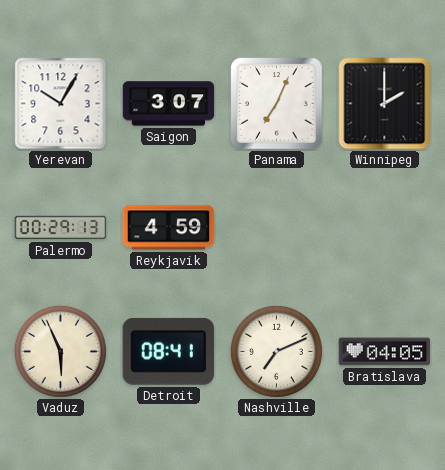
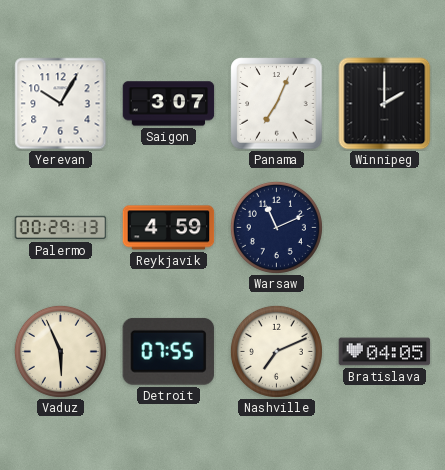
Warsaw: none -> 11:11 (276, 227)
Detroit: 08:41 -> 07:55 (168, 351)
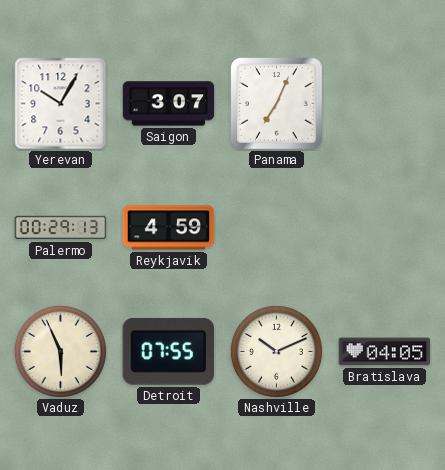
Winnipeg: 2:00 -> none (385, 104)
Warsaw: 11:11 -> none (276, 227)
Nashville: 7:11 -> 10:11 (276, 351)
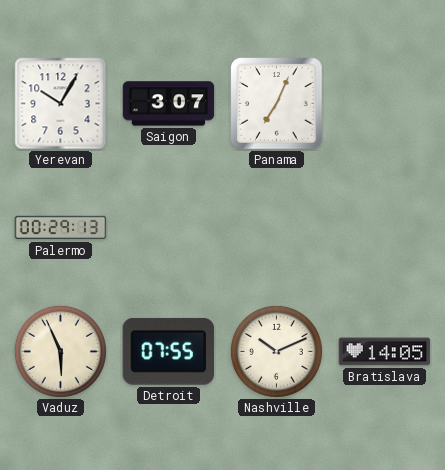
Reykjavik: 4:59 -> none (169, 228)
Bratislava: 04:05 -> 14:05 (385, 352)
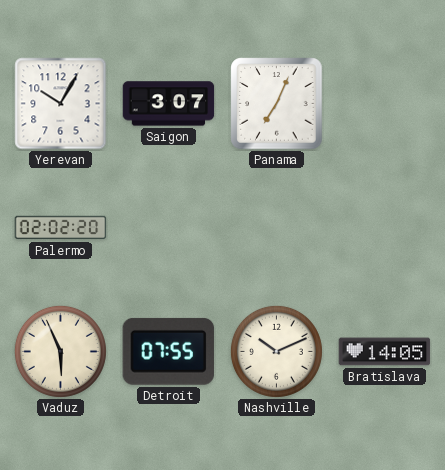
Palermo: 00:29 -> 02:02 (61, 228)
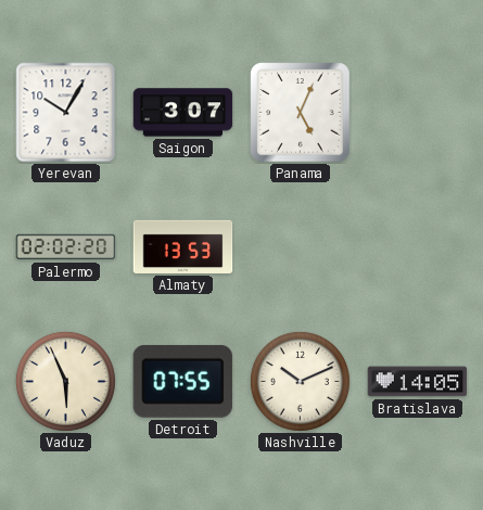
Panama: 7:04 -> 5:04 (301, 113)
Almaty: none -> 13:53 (183, 246)
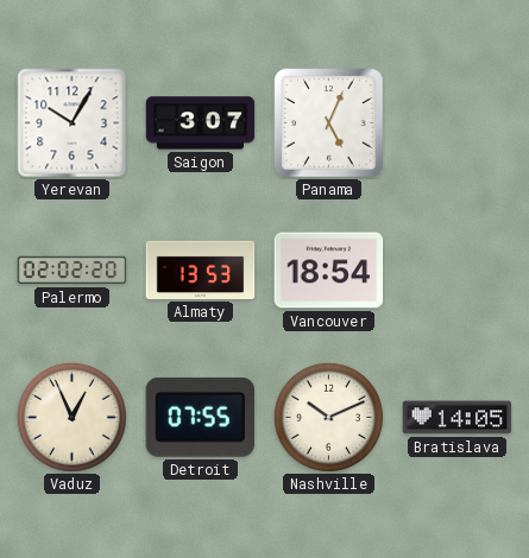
Vancouver: none -> 18:54 (329, 271)
Vaduz: 5:56 -> 12:56 (71, 417)
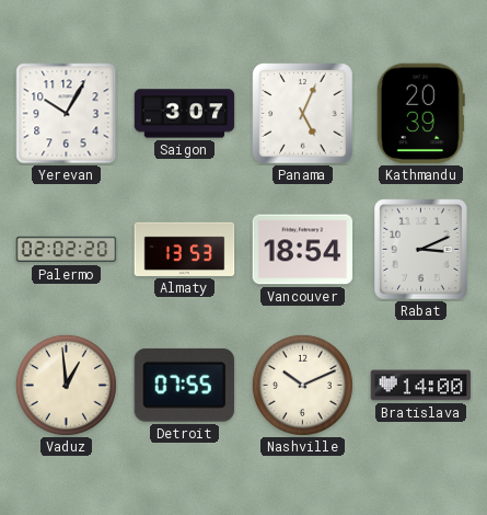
Kathmandu: none -> 20:39 (420, 114)
Rabat: none -> 3:11 (421, 250)
Vaduz: 12:56 -> 12:59 (66, 385)
Bratislava: 14:05 -> 14:00 (421, 386)
